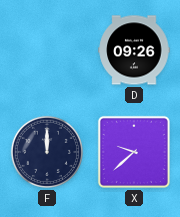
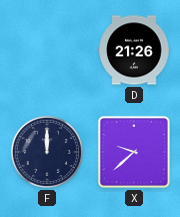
D: 09:26 -> 21:26 (134, 50)
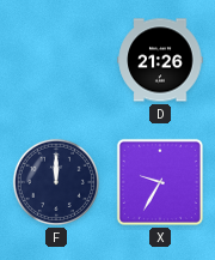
X: 9:38 -> 9:35 (160, 182)
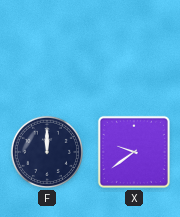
D: 21:26 -> none (160, 60)
X: 9:35 -> 9:39 (134, 152)
